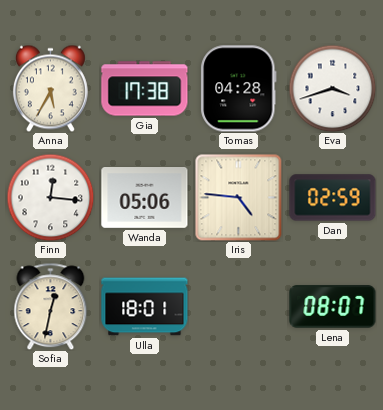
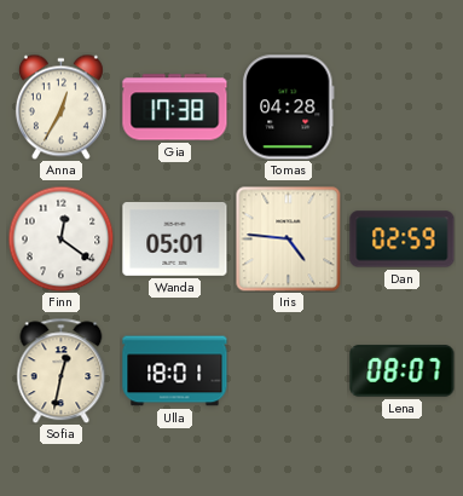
Anna: 5:35 -> 12:35 (60, 106)
Eva: 3:42 -> none (332, 88)
Finn: 12:16 -> 12:21 (60, 238)
Wanda: 05:06 -> 05:01 (175, 240)
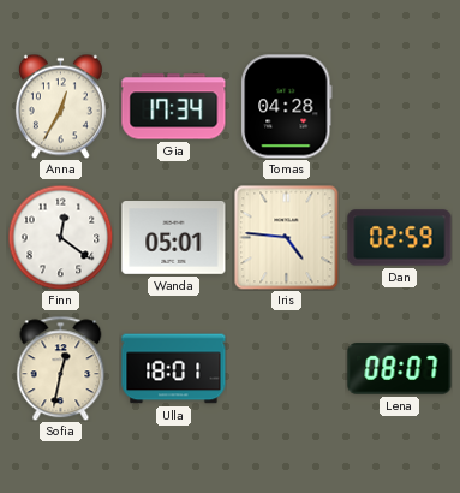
Gia: 17:38 -> 17:34 (174, 107)
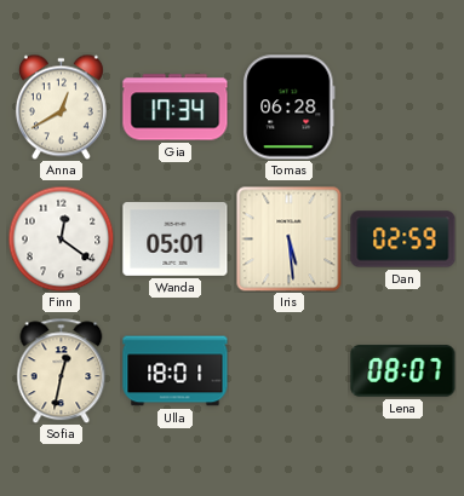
Anna: 12:35 -> 12:40 (61, 106)
Tomas: 04:28 -> 06:28 (290, 108)
Iris: 4:46 -> 5:29 (288, 238)
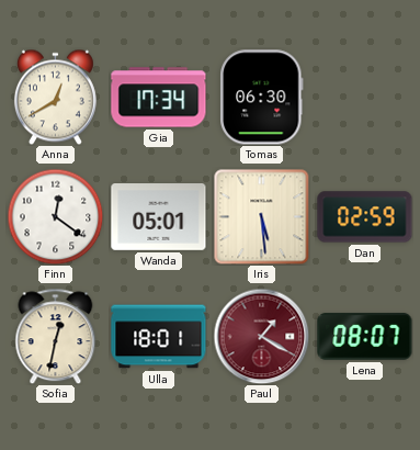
Tomas: 06:28 -> 06:30 (262, 98)
Paul: none -> 1:20 (261, 336)
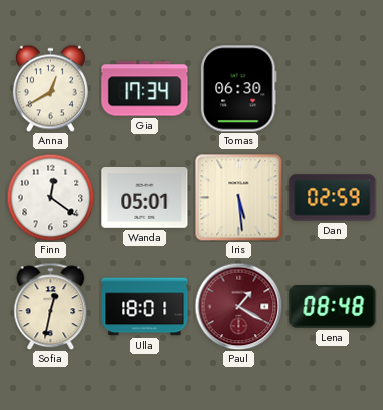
Lena: 08:07 -> 08:48 (333, 307)
